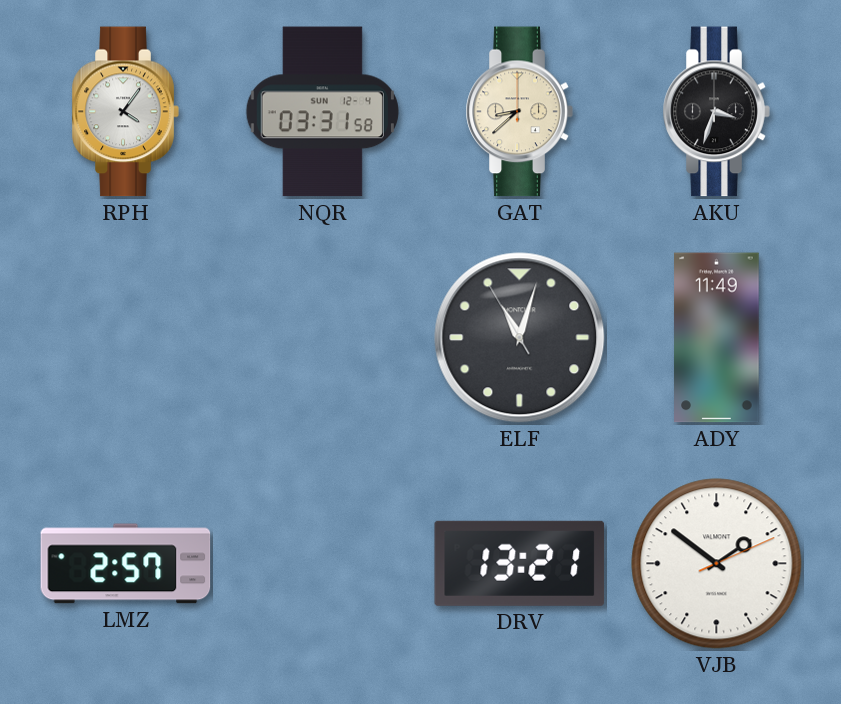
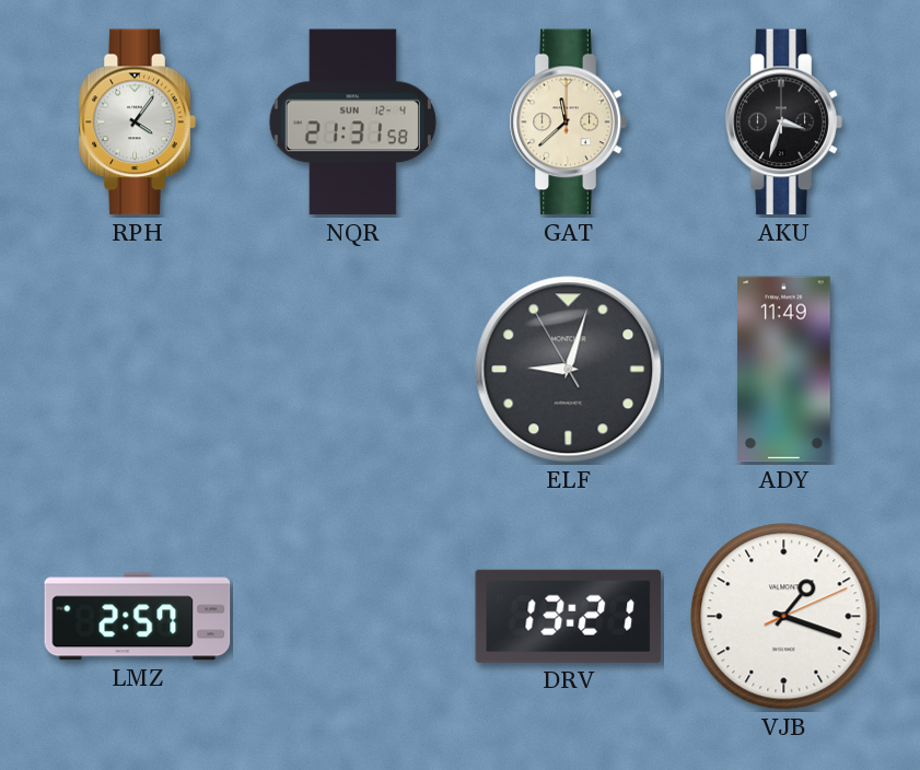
NQR: 03:31 -> 21:31 (352, 122)
GAT: 8:38 -> 11:38 (568, 122)
ELF: 11:02 -> 9:02 (569, 370)
VJB: 1:51 -> 1:18 (784, 617)
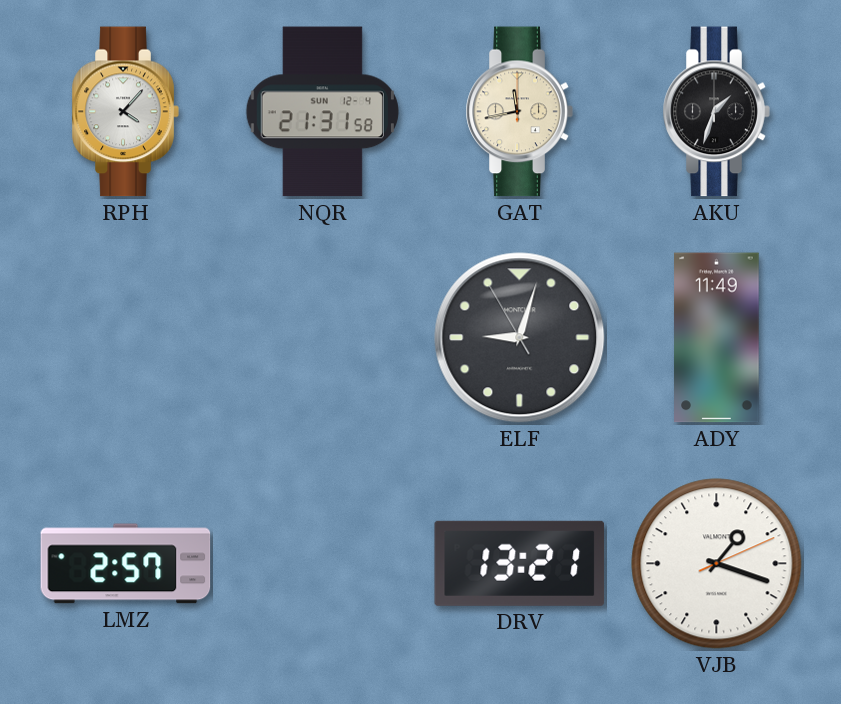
RPH: 4:06 -> 4:07 (125, 112)
GAT: 11:38 -> 11:43 (519, 112)
AKU: 3:33 -> 1:33 (716, 112)
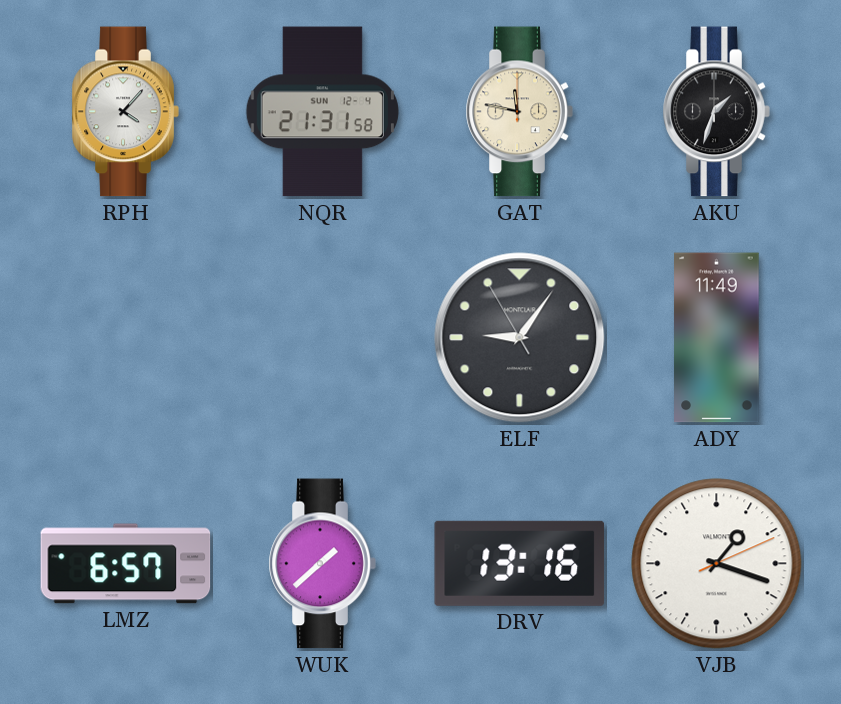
GAT: 11:43 -> 11:47 (519, 112)
ELF: 9:02 -> 9:05 (520, 338)
LMZ: 2:57 -> 6:57 (126, 564)
WUK: none -> 1:38 (322, 564)
DRV: 13:21 -> 13:16 (520, 563)
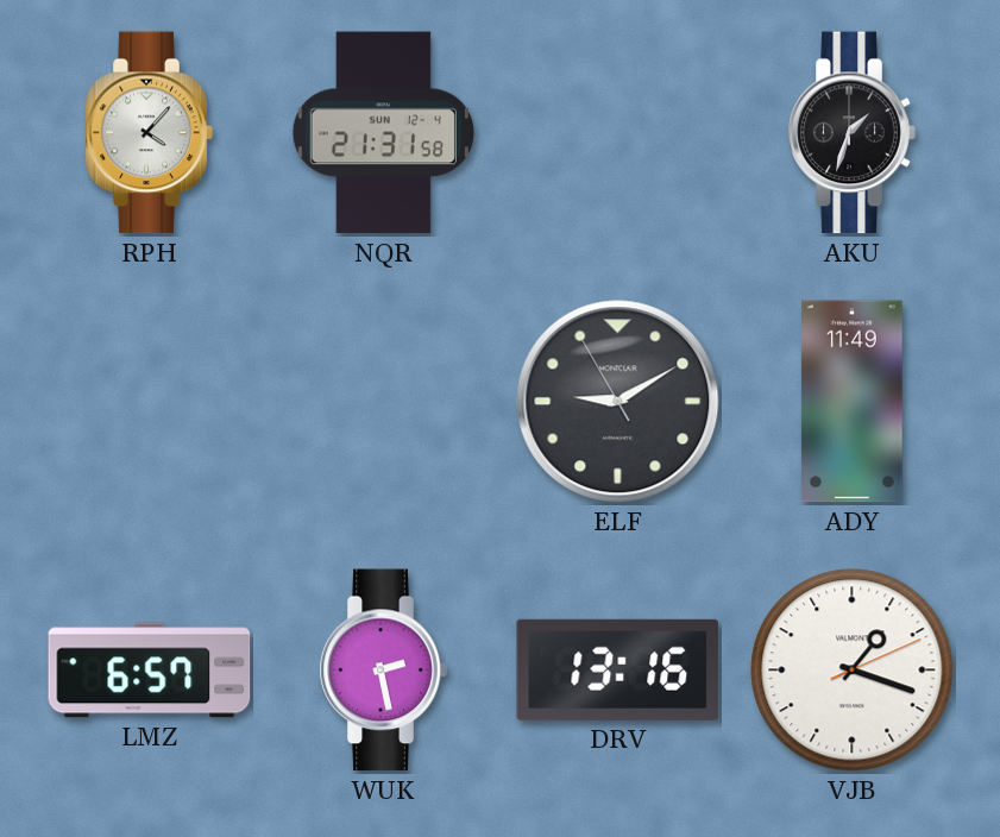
GAT: 11:47 -> none (519, 112)
ELF: 9:05 -> 9:09 (618, 402)
WUK: 1:38 -> 2:28 (383, 671)
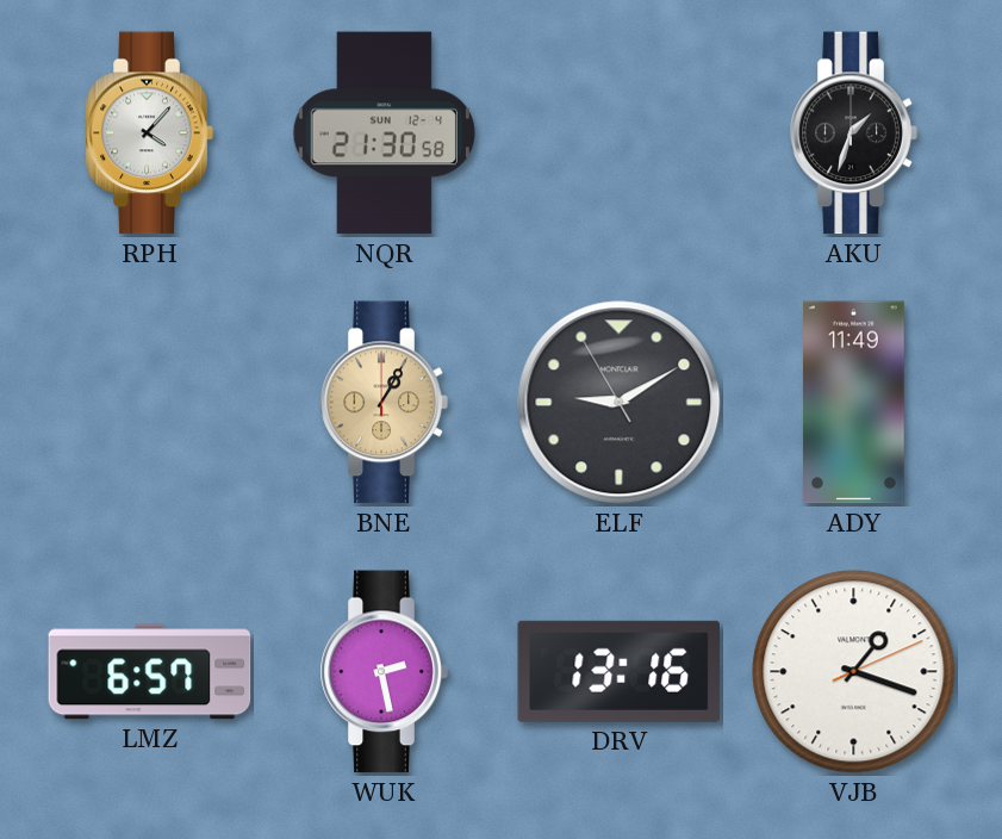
NQR: 21:31 -> 21:30 (384, 133)
BNE: none -> 1:05 (384, 403)
